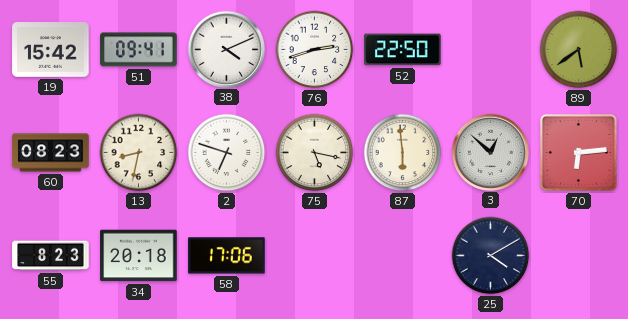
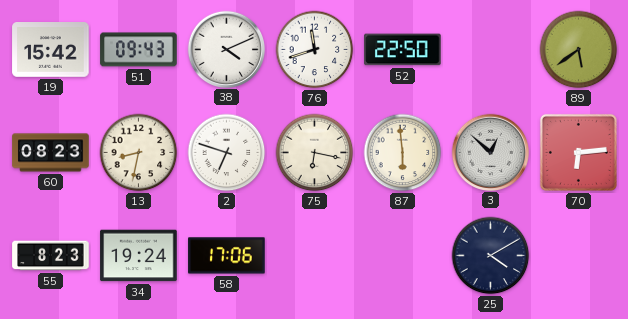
51: 09:41 -> 09:43 (139, 50)
76: 2:42 -> 11:42 (315, 50)
75: 5:17 -> 6:17 (315, 153)
34: 20:18 -> 19:24 (139, 256)
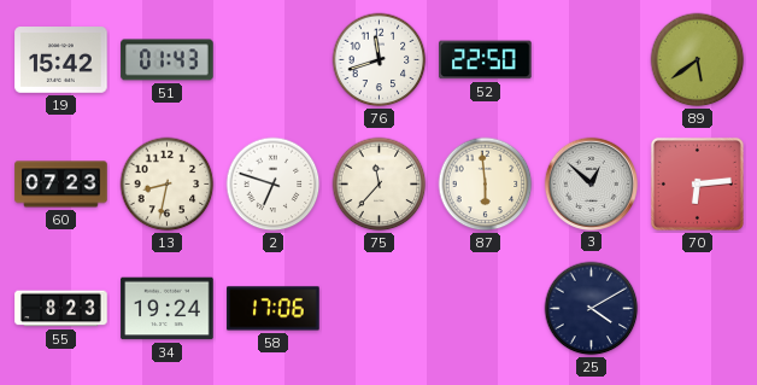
51: 09:43 -> 01:43 (168, 60)
38: 4:11 -> none (226, 49)
60: 08:23 -> 07:23 (61, 185)
75: 6:17 -> 11:37 (380, 185)
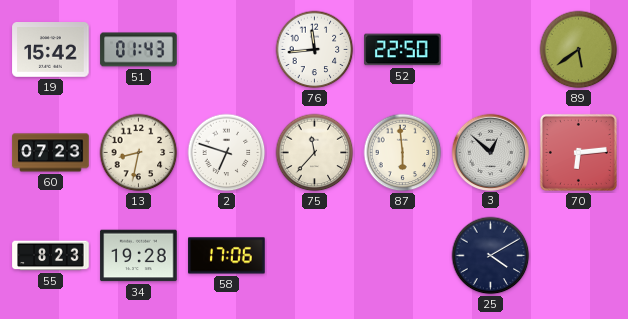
76: 11:42 -> 11:44 (315, 50)
34: 19:24 -> 19:28 (139, 256)
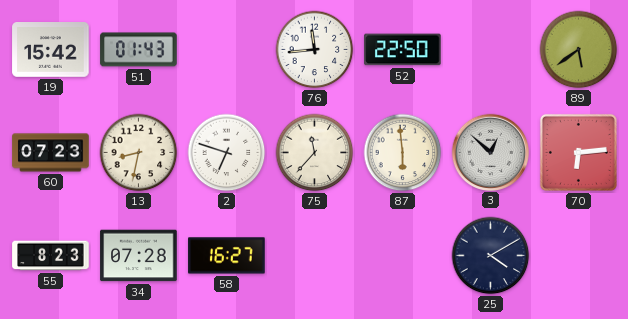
34: 19:28 -> 07:28 (139, 256)
58: 17:06 -> 16:27 (227, 256)
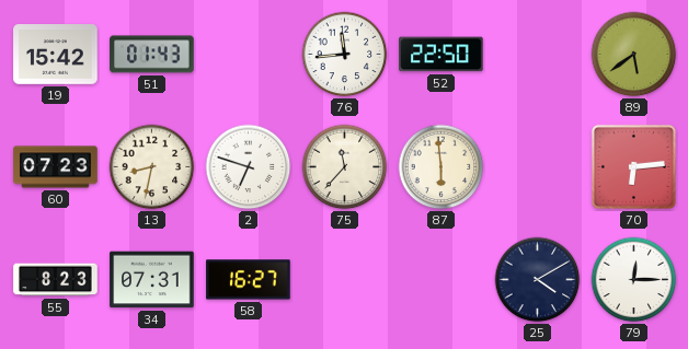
3: 12:52 -> none (490, 152)
34: 07:28 -> 07:31 (152, 280)
79: none -> 12:15 (634, 280)
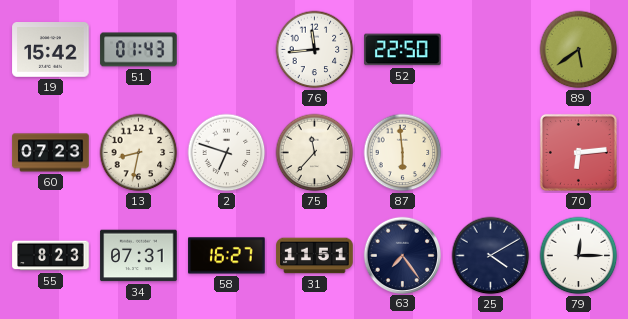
31: none -> 11:51 (315, 256)
63: none -> 7:24 (402, 255)
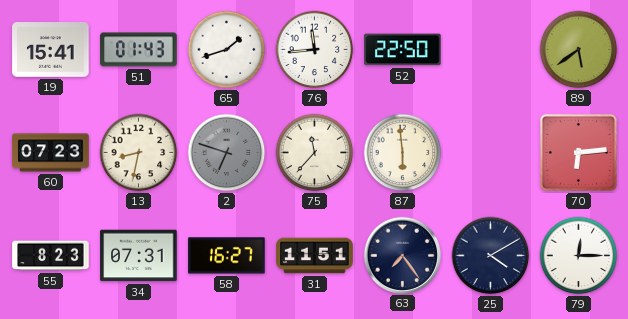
19: 15:42 -> 15:41 (51, 50)
65: none -> 1:42 (227, 50)
2 dial: white -> grey (227, 153)
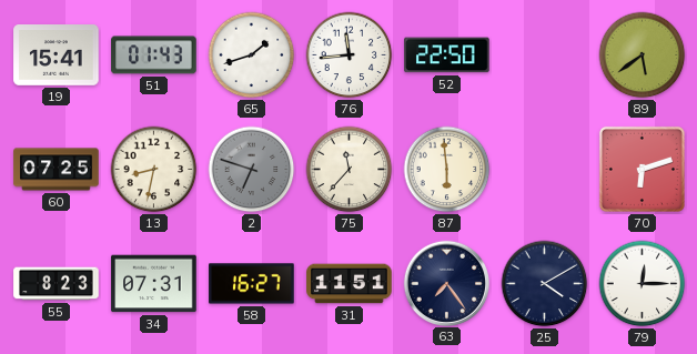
60: 07:23 -> 07:25 (57, 170)
70: 6:14 -> 6:12 (642, 169)
